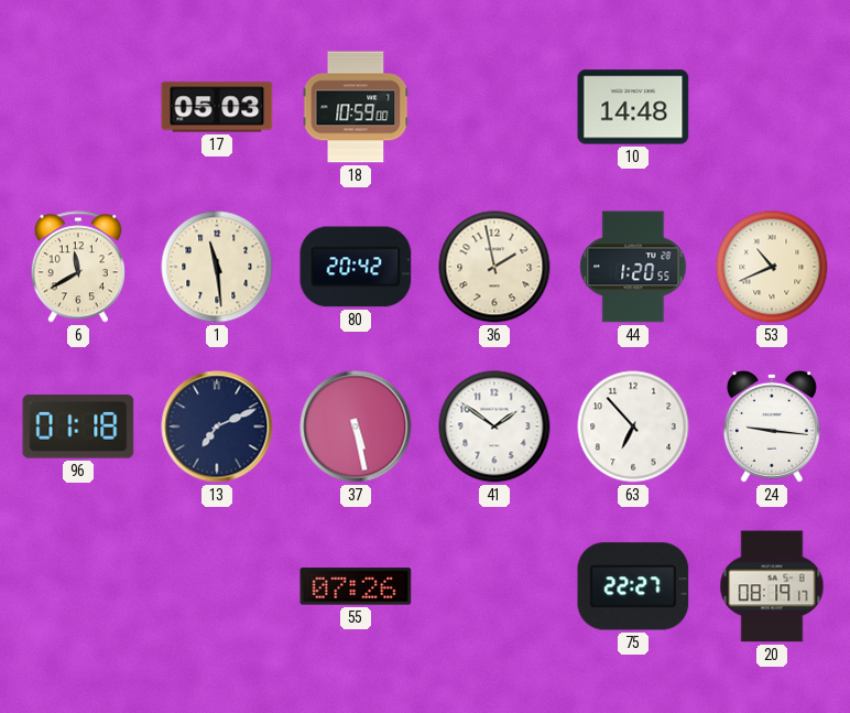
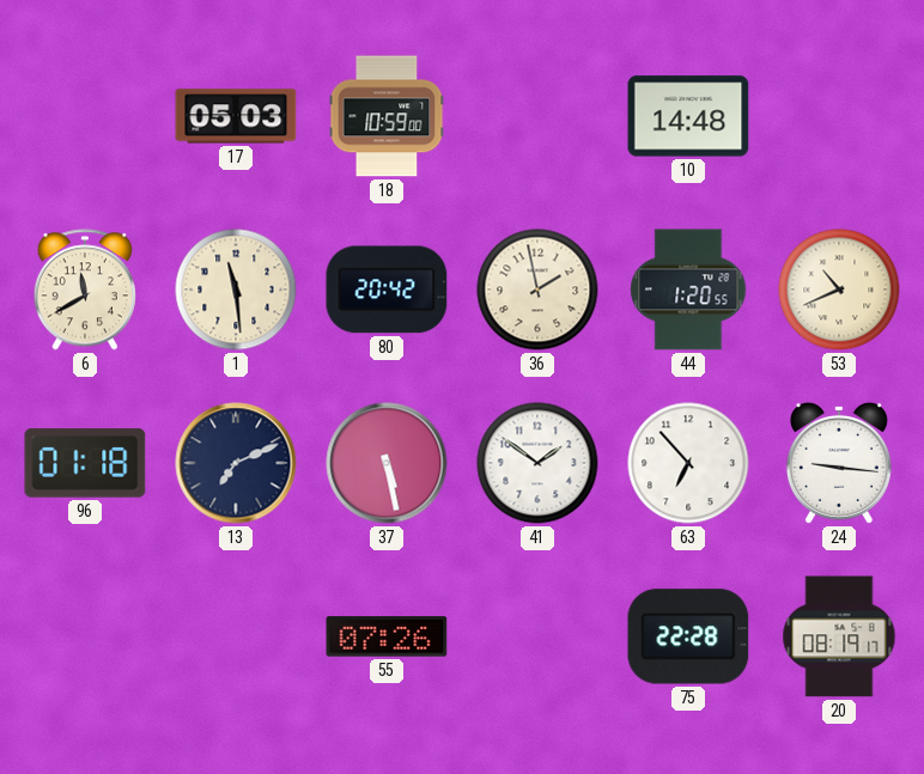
75: 22:27 -> 22:28 (688, 636)
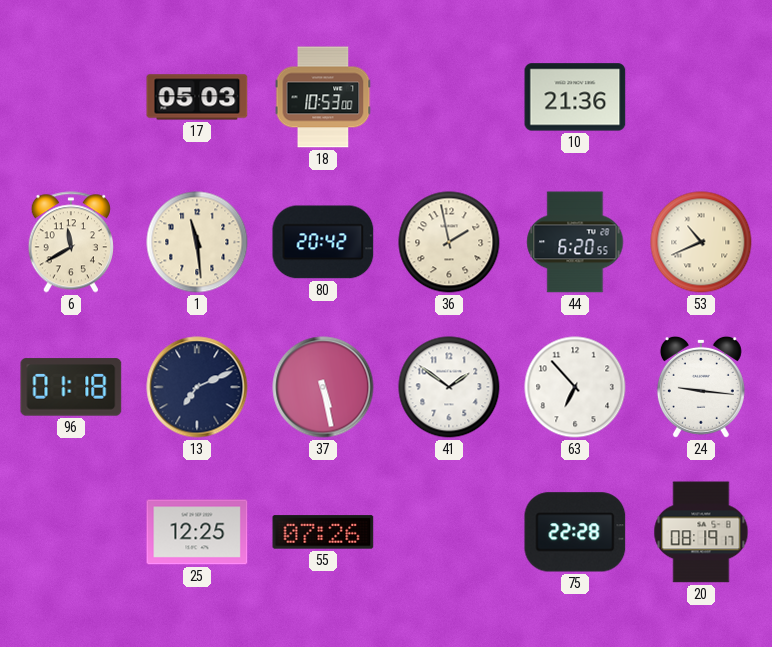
18: 10:59 -> 10:53 (323, 97)
10: 14:48 -> 21:36 (575, 97)
44: 1:20 -> 6:20 (575, 242)
25: none -> 12:25 (197, 532)
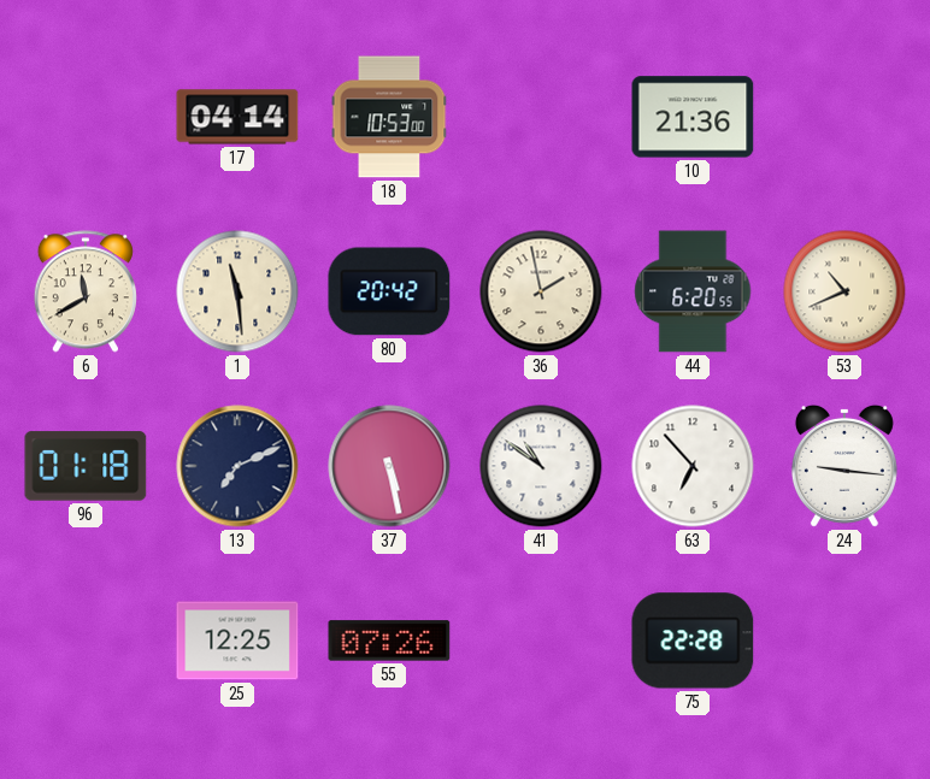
17: 05:03 -> 04:14 (237, 117)
41: 1:51 -> 10:51 (541, 466)
20: 08:19 -> none (701, 532)
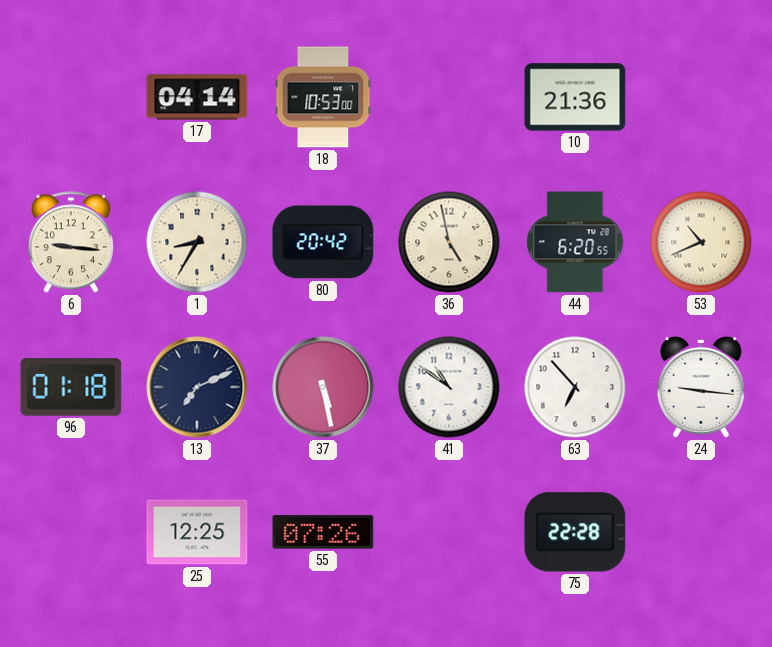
6: 11:40 -> 9:16 (71, 242)
1: 11:29 -> 8:35 (197, 242)
36: 1:58 -> 4:58 (449, 242)
